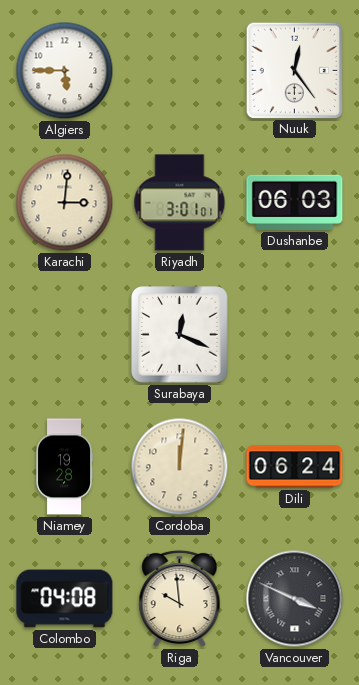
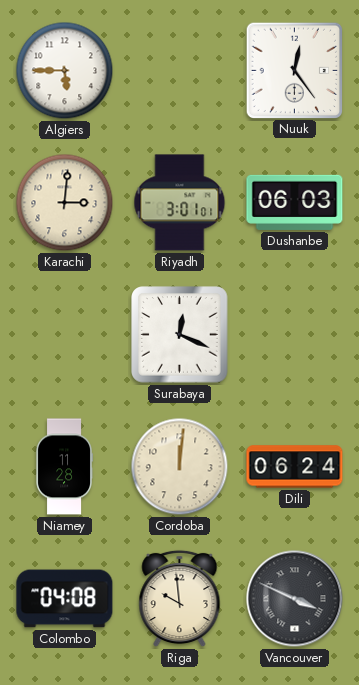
Niamey: 19:28 -> 11:28 (64, 467)
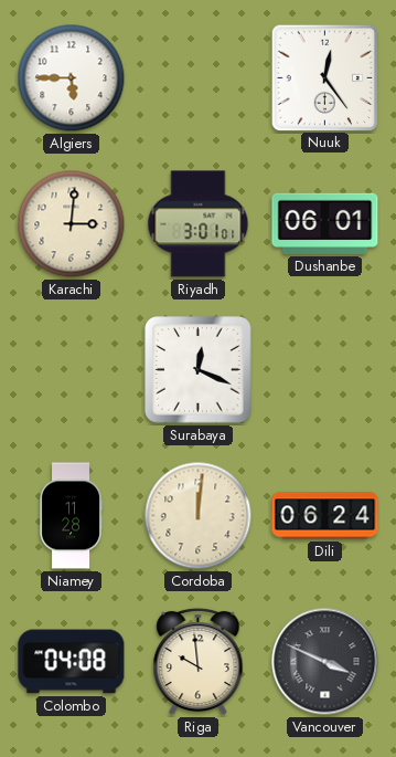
Dushanbe: 06:03 -> 06:01 (325, 223)
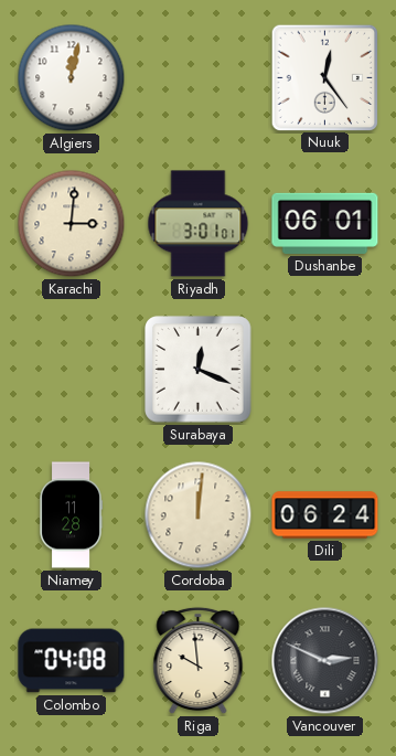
Algiers: 5:45 -> 12:02 (72, 78)
Vancouver: 3:49 -> 2:49 (325, 661)
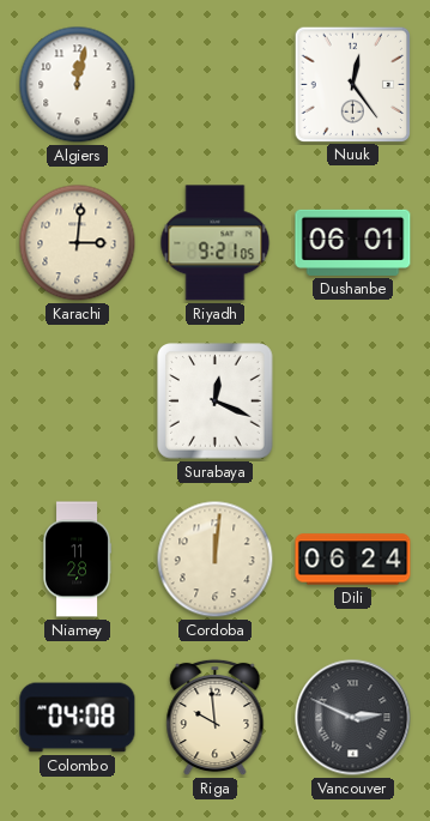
Riyadh: 3:01 -> 9:21 (216, 243)
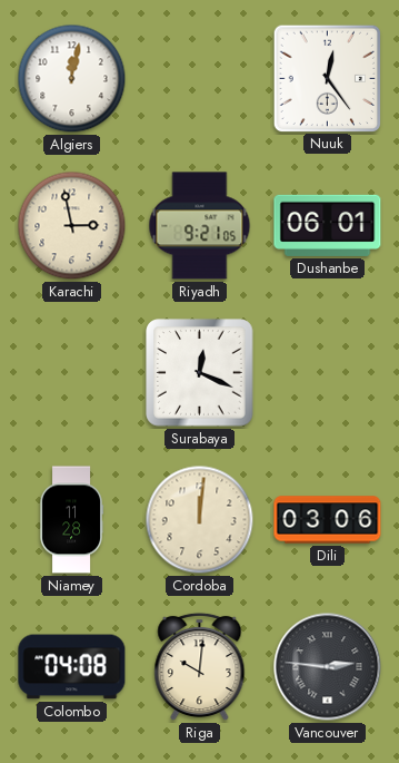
Karachi: 3:01 -> 2:58 (72, 226)
Dili: 06:24 -> 03:06 (328, 520)
Riga: 9:59 -> 10:01 (200, 667)
Vancouver: 2:49 -> 2:46 (328, 667)
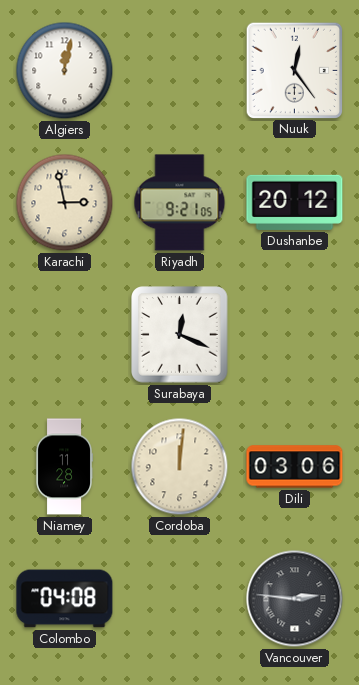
Dushanbe: 06:01 -> 20:12 (295, 202)
Riga: 10:01 -> none (200, 667)
